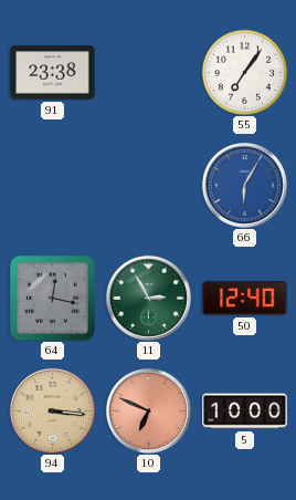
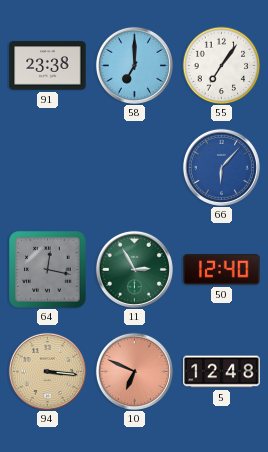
58: none -> 7:00 (134, 65)
66: 6:05 -> 6:07 (221, 167)
5: 10:00 -> 12:48 (222, 372)
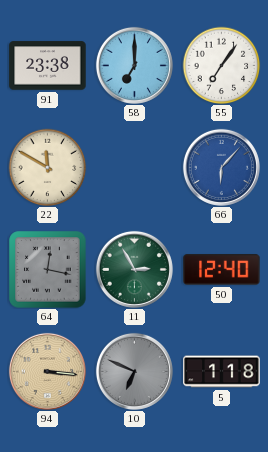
22: none -> 11:50 (47, 167)
10 dial: salmon -> grey (134, 371)
5: 12:48 -> 1:18 (222, 372)
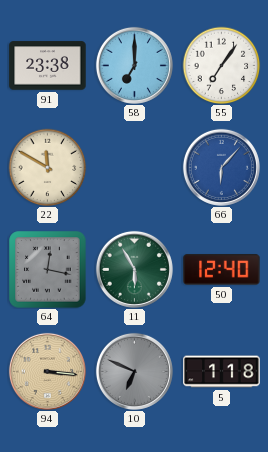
11: 2:55 -> 5:55 (134, 269)
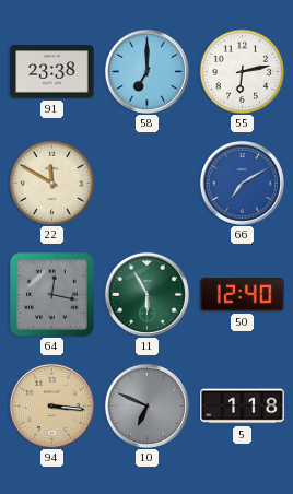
55: 7:06 -> 6:13 (242, 71)
66: 6:07 -> 7:10 (242, 183)
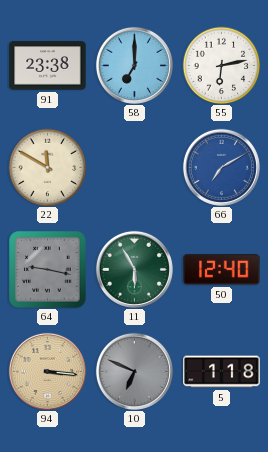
64: 12:17 -> 9:17 (48, 270)
